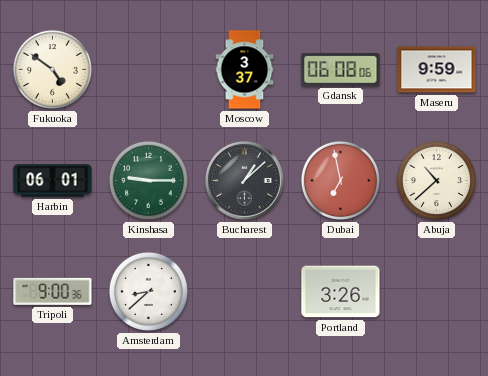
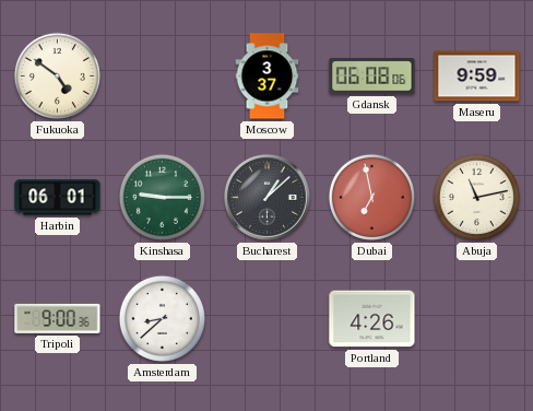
Abuja: 10:38 -> 11:13 (476, 197)
Portland: 3:26 -> 4:26 (372, 319)
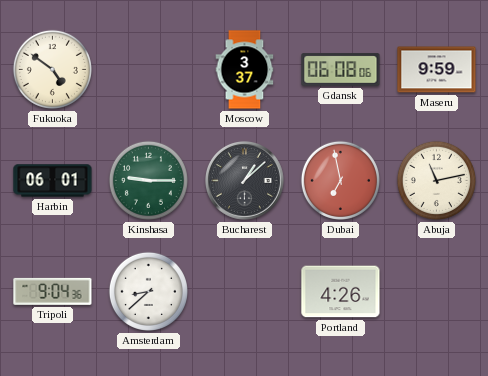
Tripoli: 9:00 -> 9:04 (53, 291)
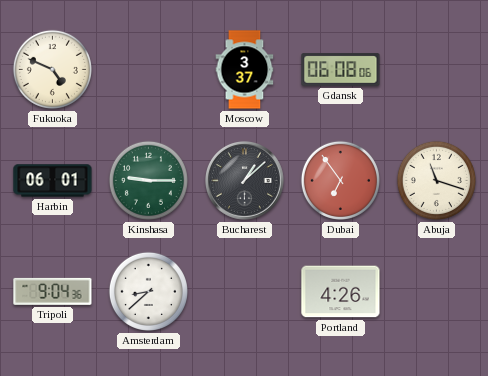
Fukuoka: 4:51 -> 4:49 (52, 69)
Maseru: 9:59 -> none (437, 70)
Dubai: 6:58 -> 6:54 (340, 180)
Abuja: 11:13 -> 11:18 (436, 180)
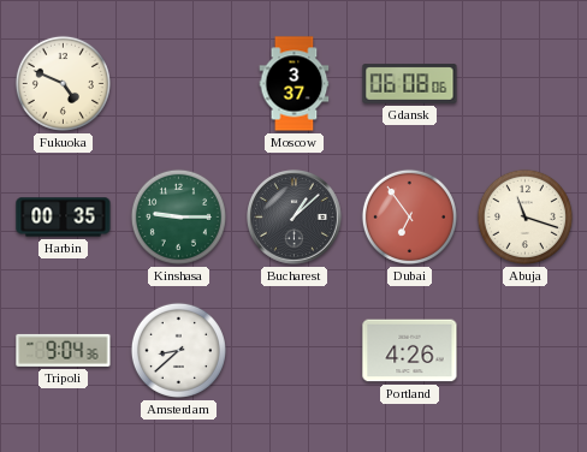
Harbin: 06:01 -> 00:35 (64, 218)
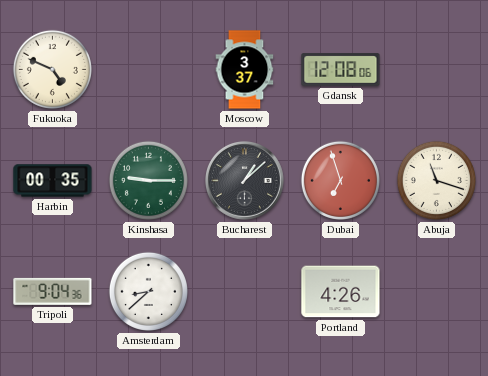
Gdansk: 06:08 -> 12:08 (341, 70)
Dubai: 6:54 -> 6:57 (340, 180)
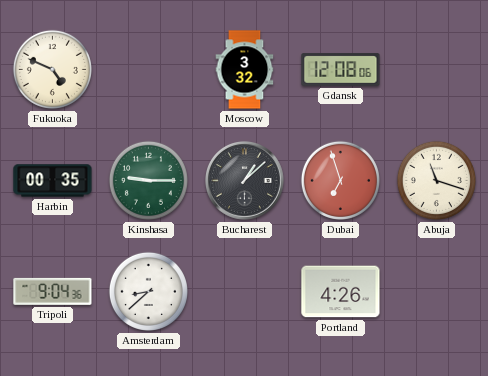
Moscow: 3:37 -> 3:32 (245, 70)
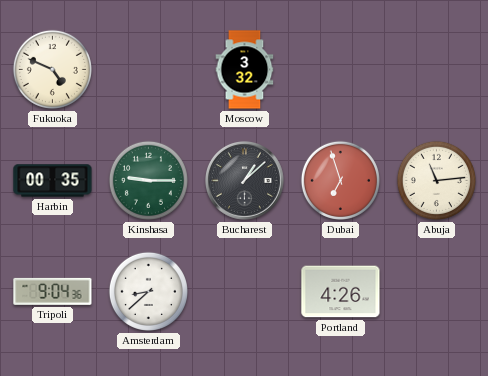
Gdansk: 12:08 -> none (341, 70)
Abuja: 11:18 -> 11:14 (436, 180)
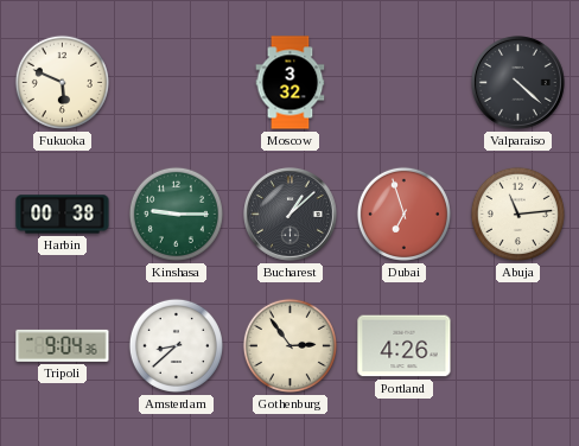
Fukuoka: 4:49 -> 5:49 (62, 82)
Valparaiso: none -> 4:22 (518, 83)
Harbin: 00:35 -> 00:38 (63, 215)
Gothenburg: none -> 2:54 (289, 345)
